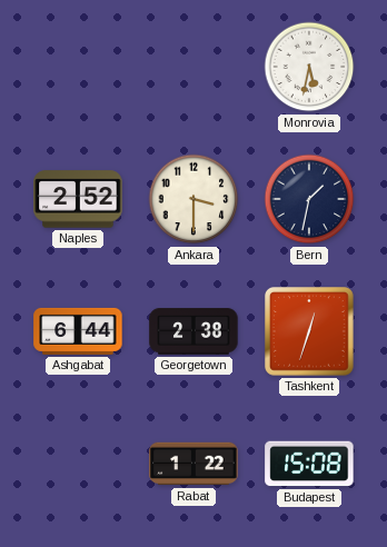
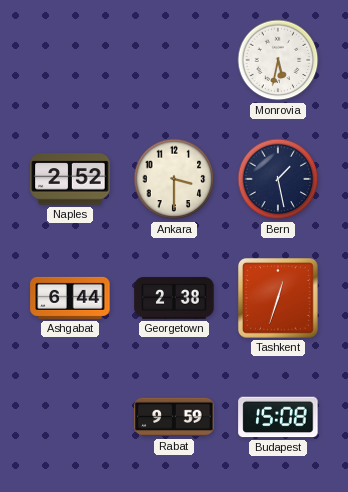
Bern: 1:32 -> 1:28 (278, 179)
Rabat: 1:22 -> 9:59 (174, 417)
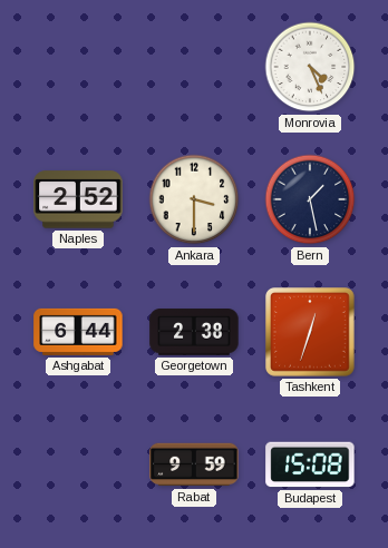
Monrovia: 5:32 -> 4:26 (310, 67)
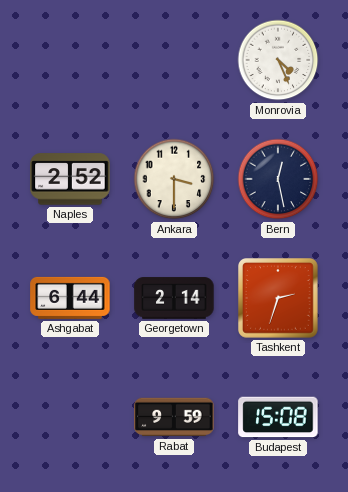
Bern: 1:28 -> 12:28 (278, 179)
Georgetown: 2:38 -> 2:14 (174, 298)
Tashkent: 12:33 -> 2:33 (279, 299)
